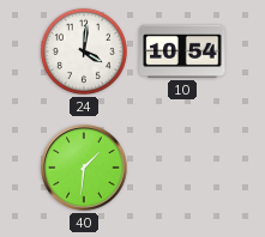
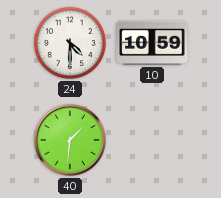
24: 4:01 -> 4:30 (70, 43)
10: 10:54 -> 10:59 (152, 43)
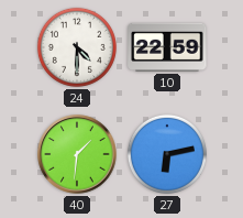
10: 10:59 -> 22:59 (167, 47)
27: none -> 6:13 (167, 154)
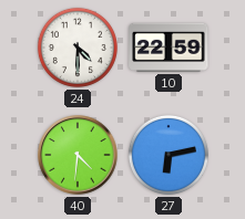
40: 1:31 -> 4:31 (78, 155)
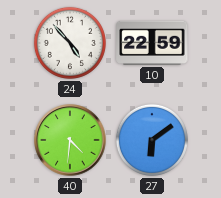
24: 4:30 -> 4:53 (70, 43)
27: 6:13 -> 6:09 (152, 140)
